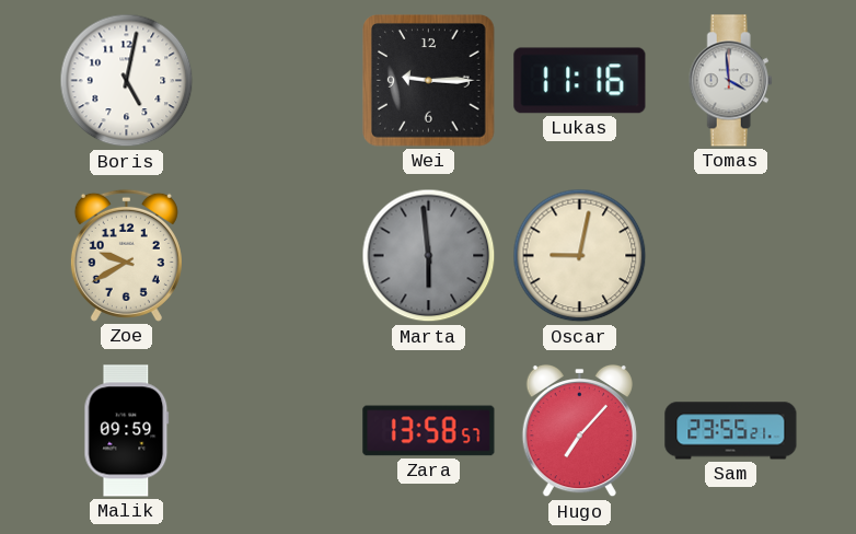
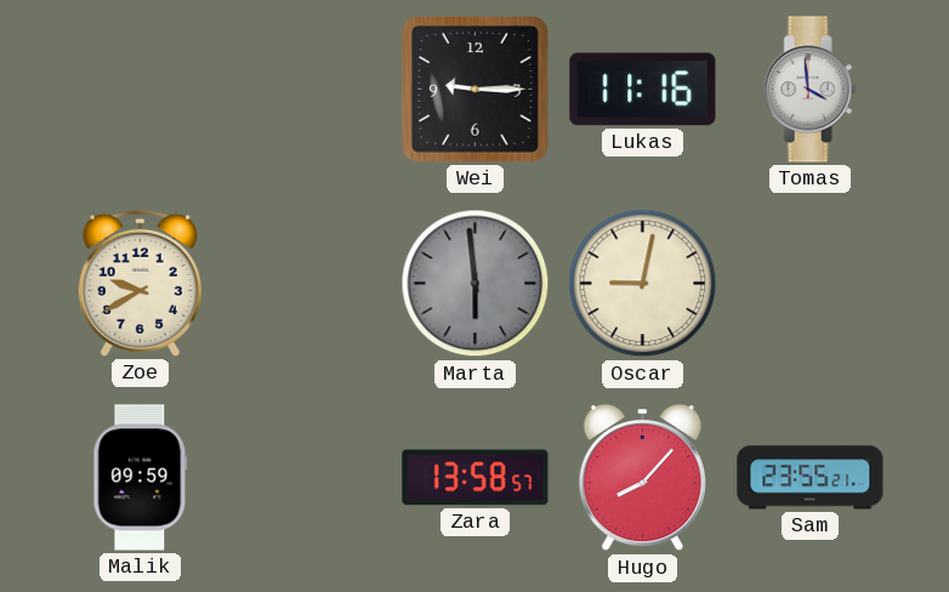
Boris: 5:02 -> none (127, 81)
Hugo: 7:07 -> 8:07 (642, 478)
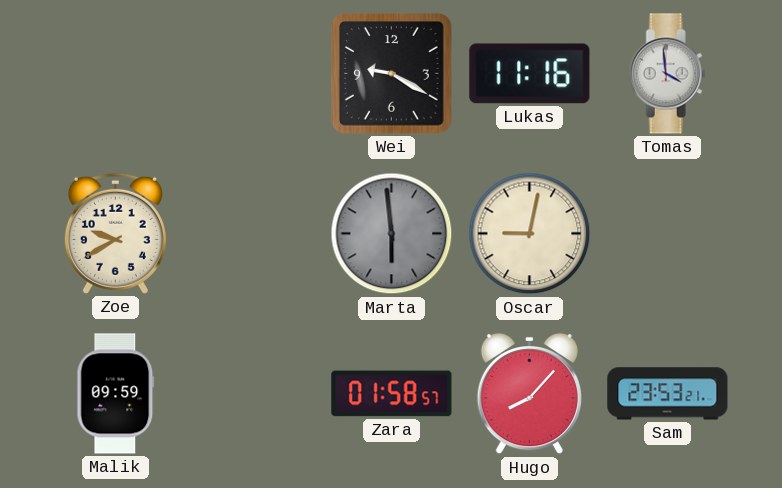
Wei: 9:15 -> 9:20 (392, 74)
Zara: 13:58 -> 01:58 (392, 394)
Sam: 23:55 -> 23:53 (668, 394)
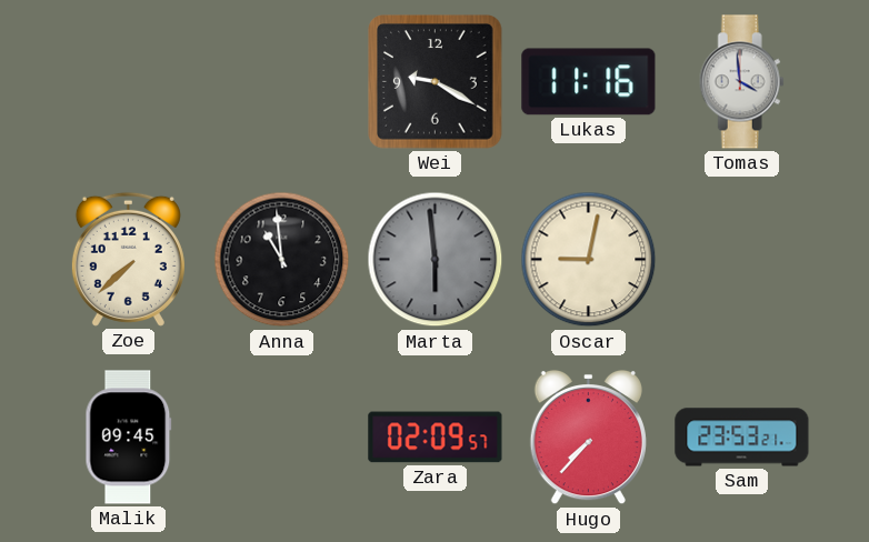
Zoe: 9:40 -> 7:38 (128, 259)
Anna: none -> 10:59 (282, 260)
Malik: 09:59 -> 09:45 (129, 438)
Zara: 01:58 -> 02:09 (436, 438)
Hugo: 8:07 -> 7:37 (588, 438)
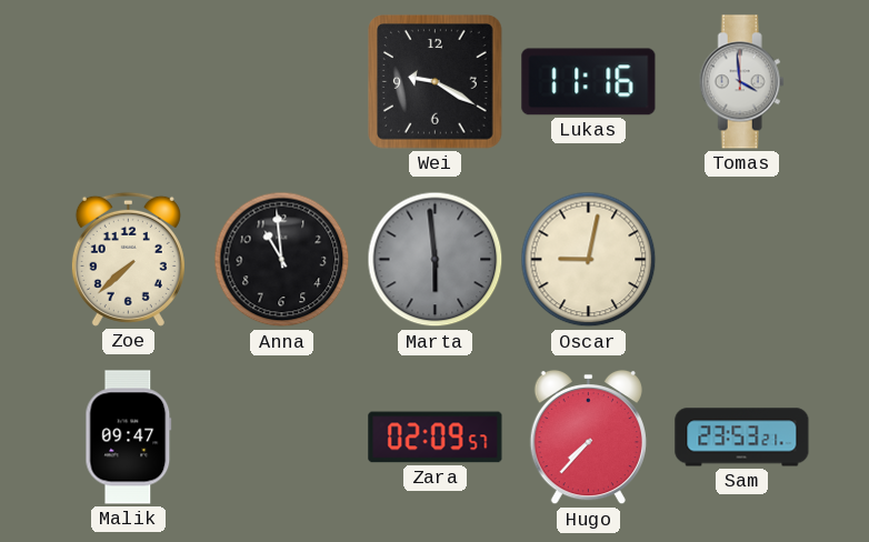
Malik: 09:45 -> 09:47 (129, 438)
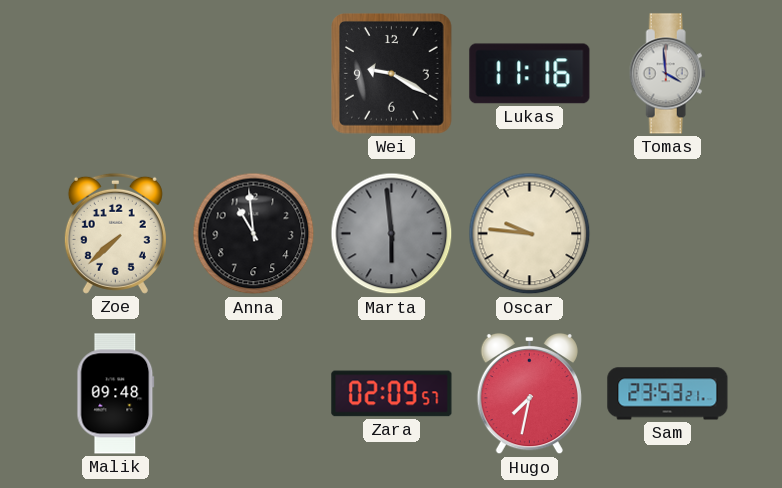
Oscar: 9:02 -> 9:46 (530, 234)
Malik: 09:47 -> 09:48 (116, 394)
Hugo: 7:37 -> 7:32 (529, 394)
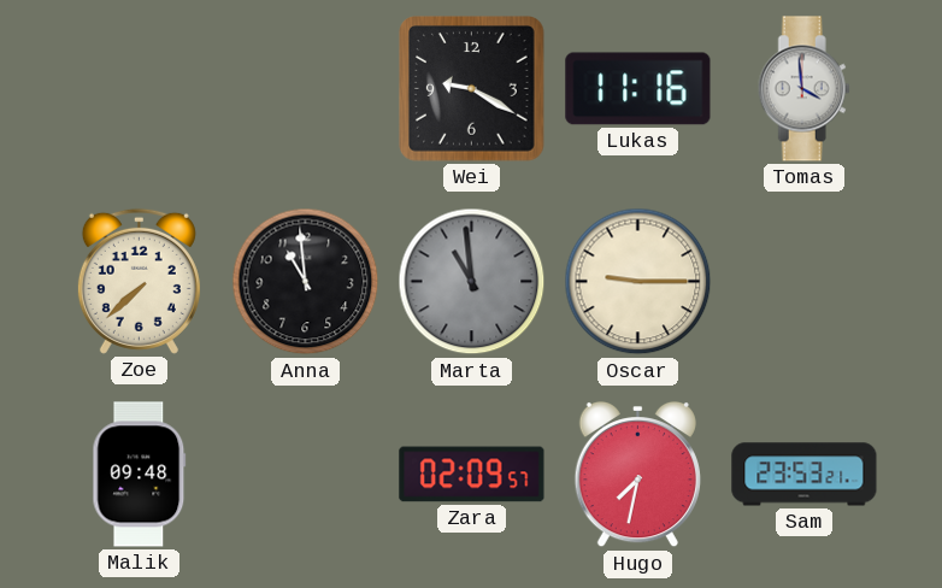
Marta: 5:59 -> 10:59 (472, 282)
Oscar: 9:46 -> 9:15 (638, 282)
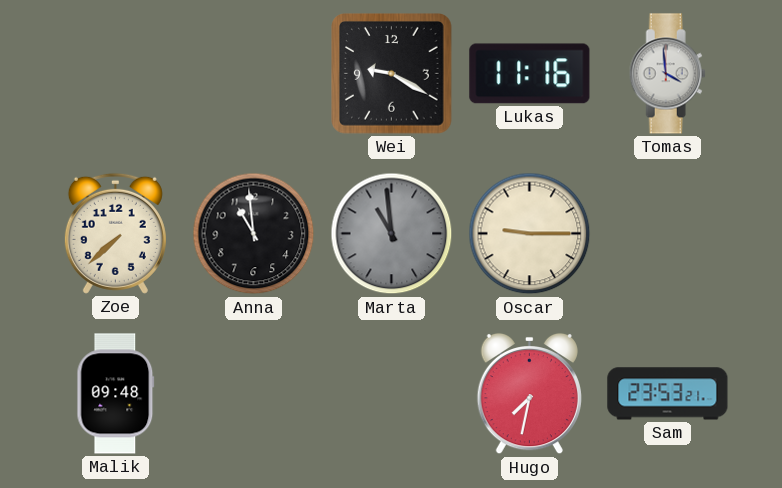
Zara: 02:09 -> none (472, 475)
